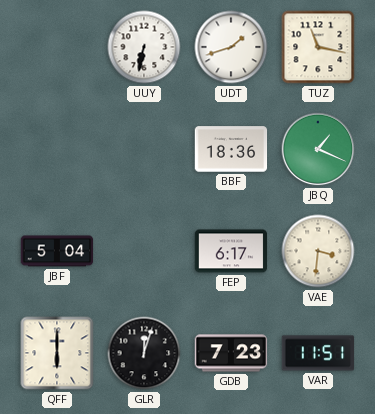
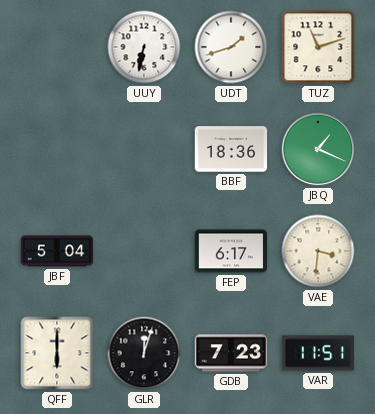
TUZ: 11:17 -> 11:12 (318, 47)
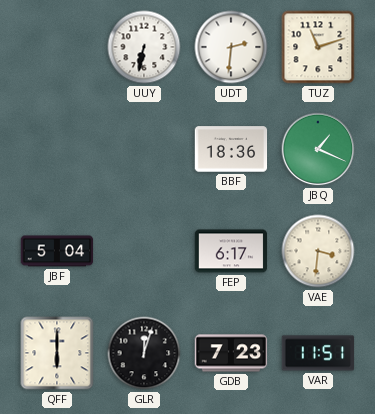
UDT: 1:42 -> 2:31 (231, 47)
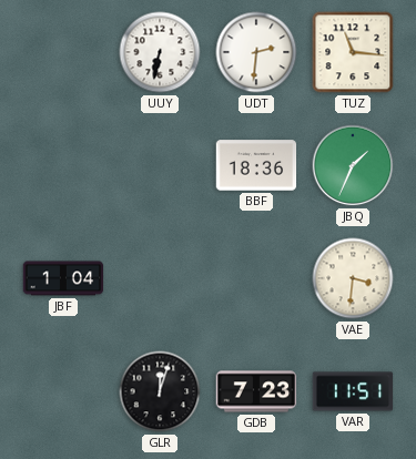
TUZ: 11:12 -> 11:16 (353, 52)
JBQ: 1:19 -> 1:34 (353, 165)
JBF: 5:04 -> 1:04 (63, 278)
FEP: 6:17 -> none (231, 251)
QFF: 6:00 -> none (57, 353)
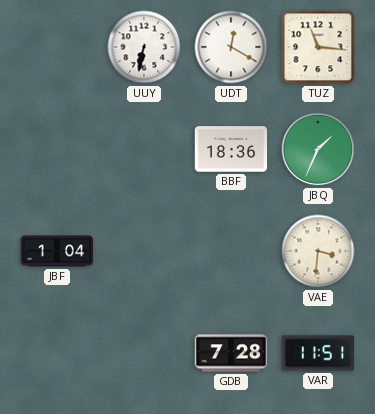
UDT: 2:31 -> 12:20 (231, 47)
GLR: 12:03 -> none (160, 391)
GDB: 7:23 -> 7:28 (231, 353)
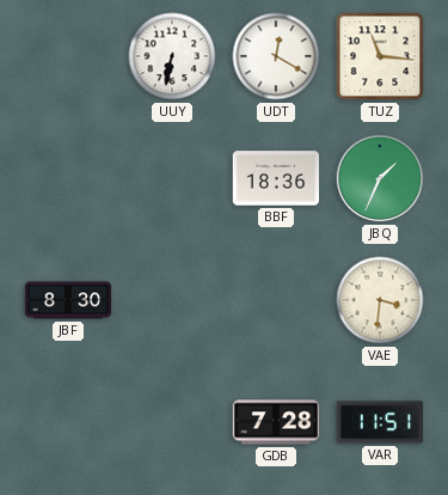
JBF: 1:04 -> 8:30 (68, 300)
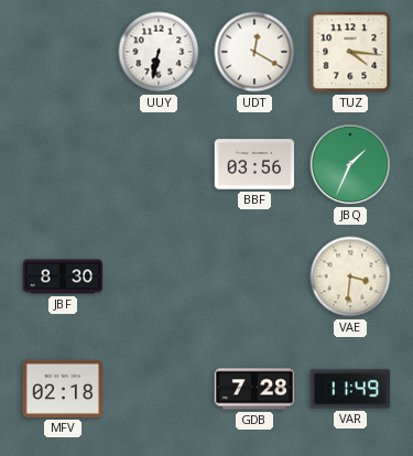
TUZ: 11:16 -> 4:16 (350, 52)
BBF: 18:36 -> 03:56 (254, 164)
MFV: none -> 02:18 (63, 389)
VAR: 11:51 -> 11:49 (350, 389)
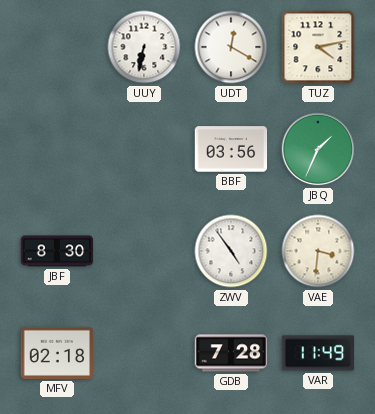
TUZ: 4:16 -> 4:13 (318, 47)
ZWV: none -> 4:54 (231, 251)
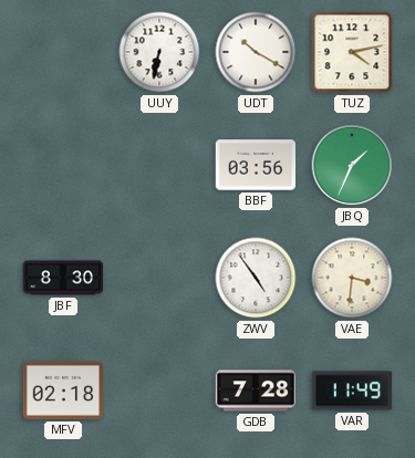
UDT: 12:20 -> 10:20 (256, 52)
